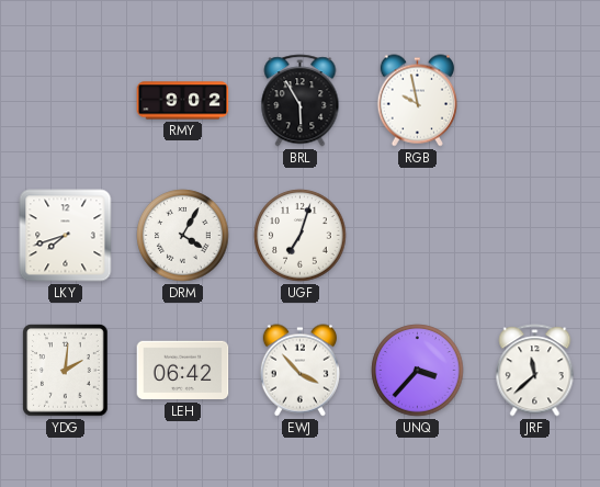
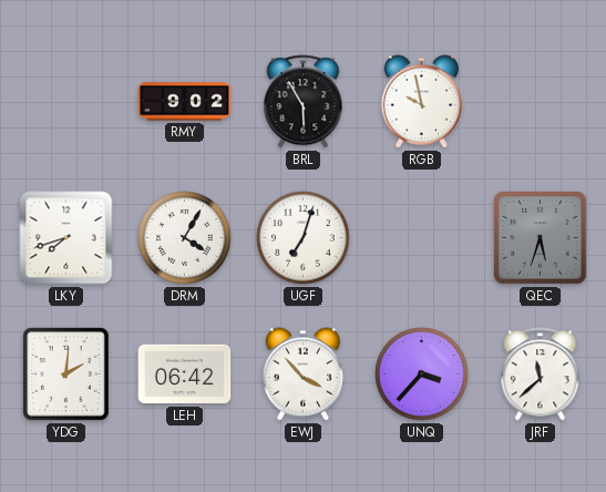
QEC: none -> 5:33 (541, 238)
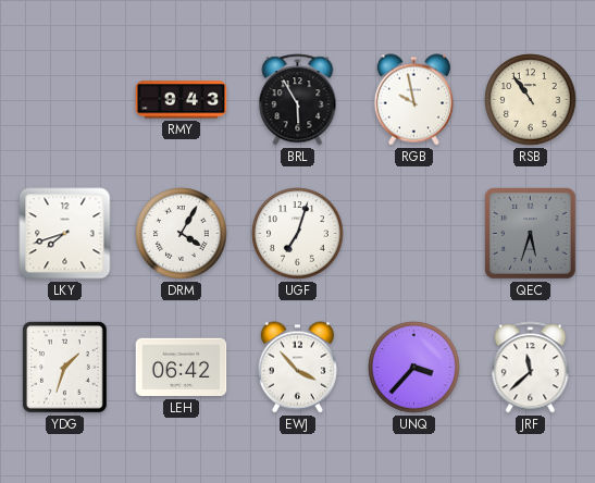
RMY: 9:02 -> 9:43 (182, 100)
RSB: none -> 10:54 (531, 100)
YDG: 2:01 -> 1:33 (65, 368)
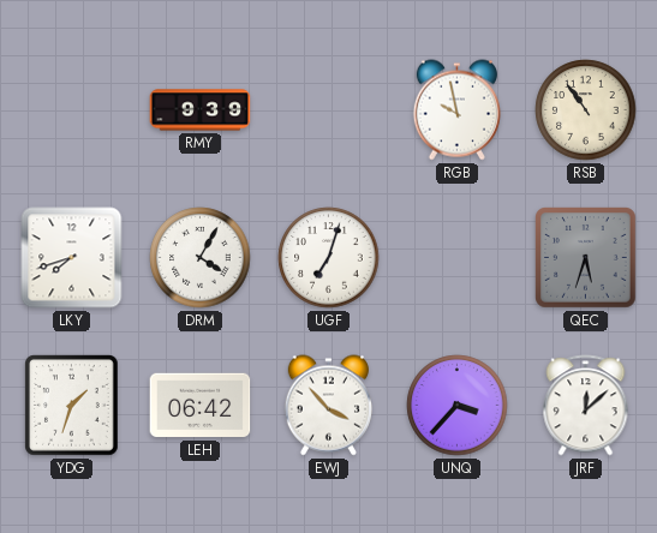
RMY: 9:43 -> 9:39 (201, 110)
BRL: 5:55 -> none (298, 100)
JRF: 11:38 -> 12:08 (586, 406)
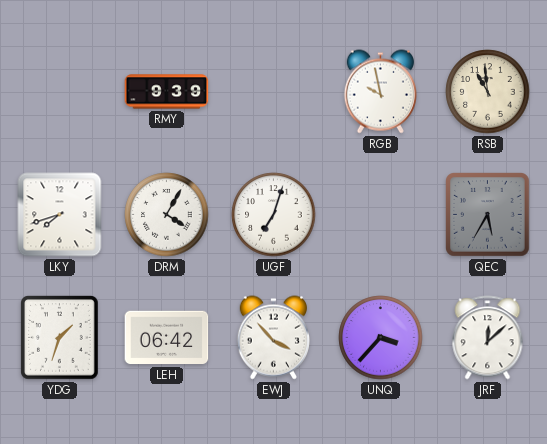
RSB: 10:54 -> 10:59 (488, 92)
QEC: 5:33 -> 5:35 (488, 215)
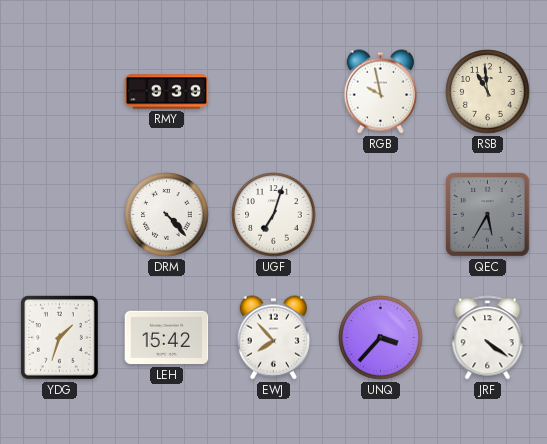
LKY: 7:42 -> none (60, 215)
DRM: 4:05 -> 4:23 (167, 215)
LEH: 06:42 -> 15:42 (167, 338)
EWJ: 3:53 -> 7:53 (273, 338)
JRF: 12:08 -> 4:21 (488, 338)
